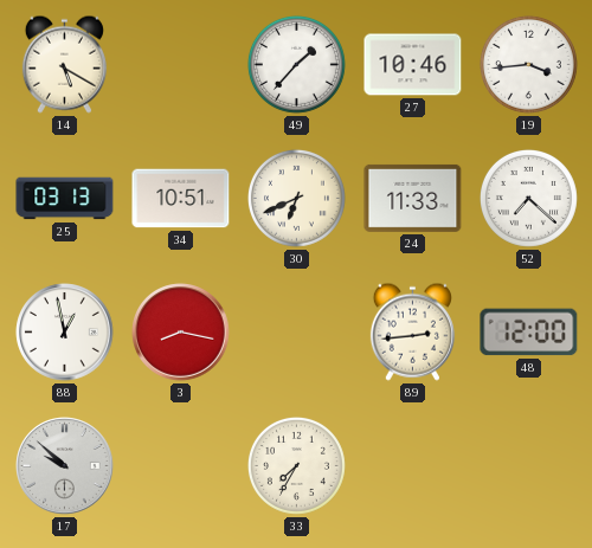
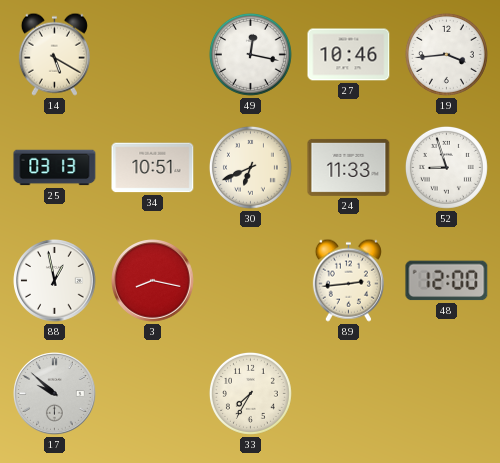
49: 1:37 -> 12:17 (250, 54)
52: 7:22 -> 8:57 (446, 167)
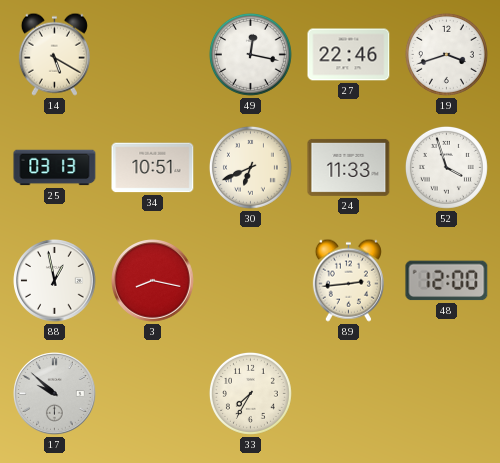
27: 10:46 -> 22:46 (349, 55)
19: 3:44 -> 3:42 (446, 54)
52: 8:57 -> 3:57 (446, 167)
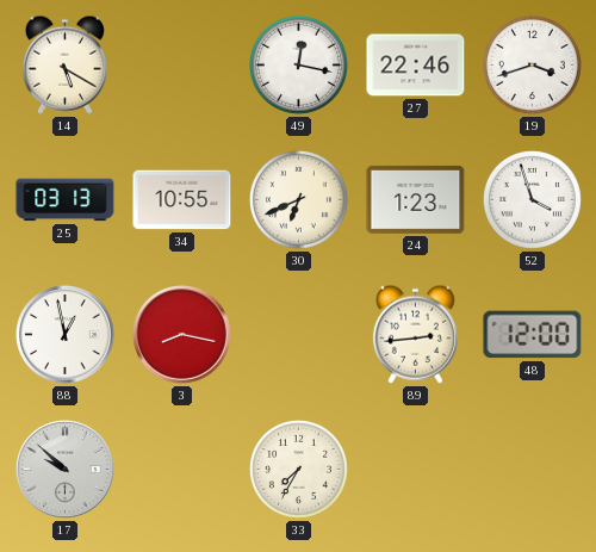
34: 10:51 -> 10:55 (182, 200)
24: 11:33 -> 1:23 (416, 199)
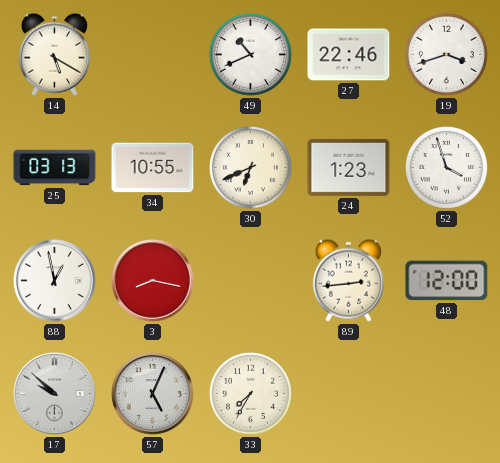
49: 12:17 -> 10:41 (250, 54)
57: none -> 5:04 (153, 394)
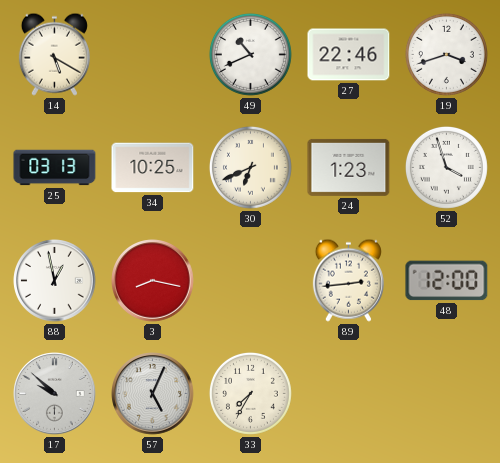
34: 10:55 -> 10:25 (153, 168)
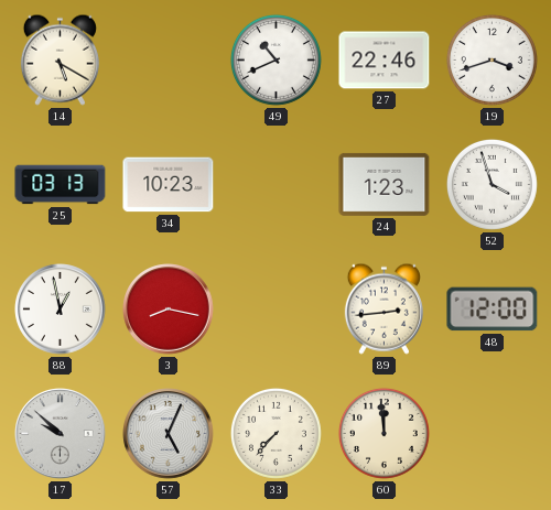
34: 10:25 -> 10:23 (169, 185)
30: 6:41 -> none (250, 167)
33: 7:35 -> 7:37 (275, 433)
60: none -> 11:59 (383, 433)
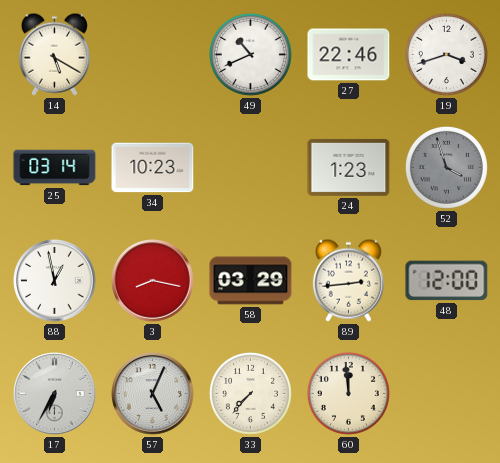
25: 03:13 -> 03:14 (55, 168)
52 dial: white -> grey (446, 167)
58: none -> 03:29 (251, 281)
17: 9:52 -> 6:35 (55, 394)
